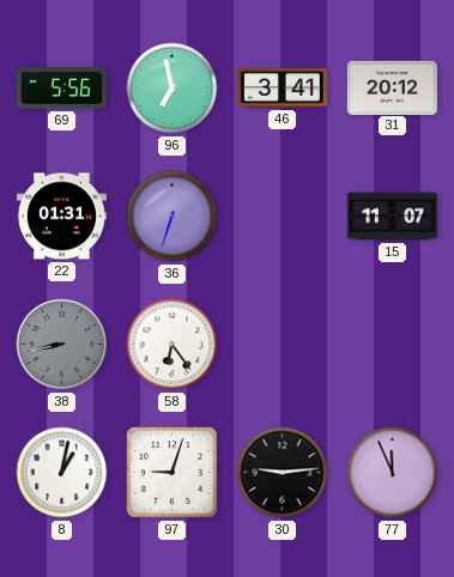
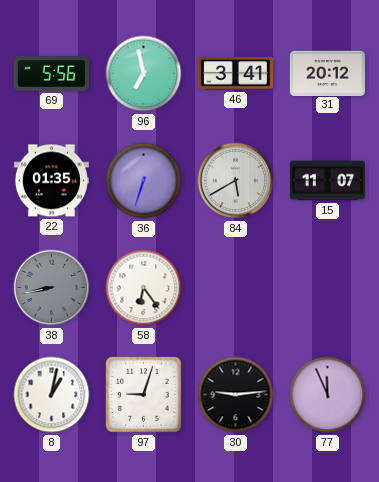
22: 01:31 -> 01:35 (51, 181)
84: none -> 5:40 (236, 181)
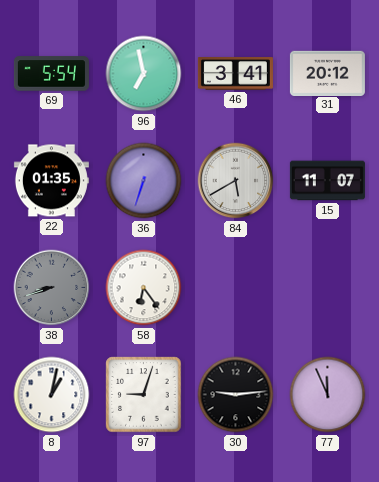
69: 5:56 -> 5:54 (51, 74)
38: 8:43 -> 8:42 (52, 288)
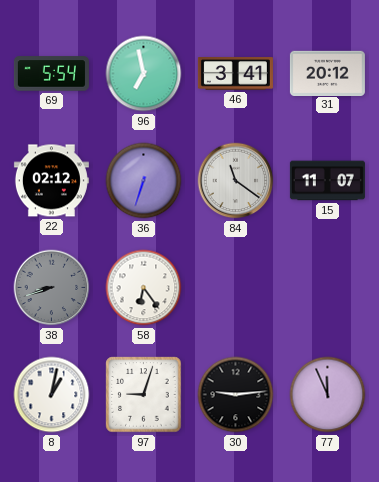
22: 01:35 -> 02:12 (51, 181)
84: 5:40 -> 11:21 (236, 181)
